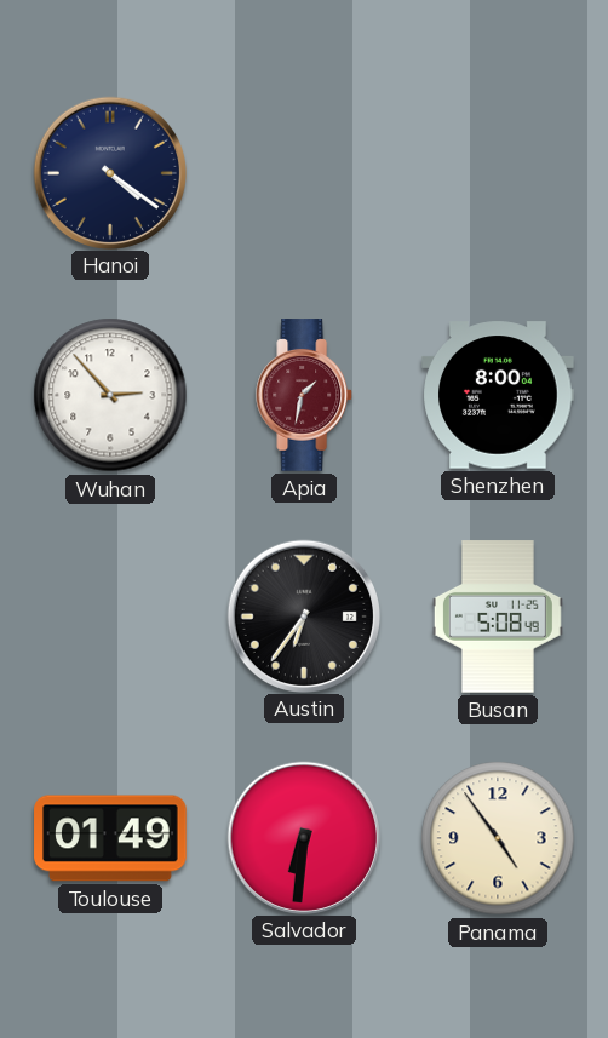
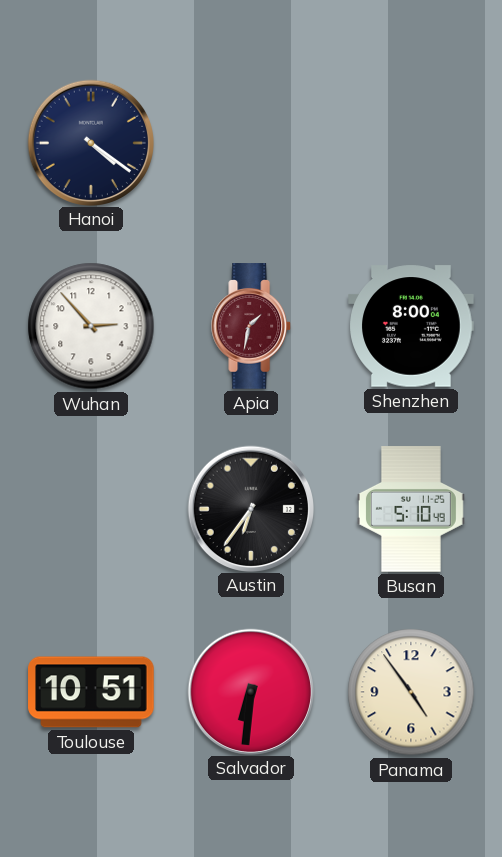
Busan: 5:08 -> 5:10 (411, 509)
Toulouse: 01:49 -> 10:51 (91, 692)
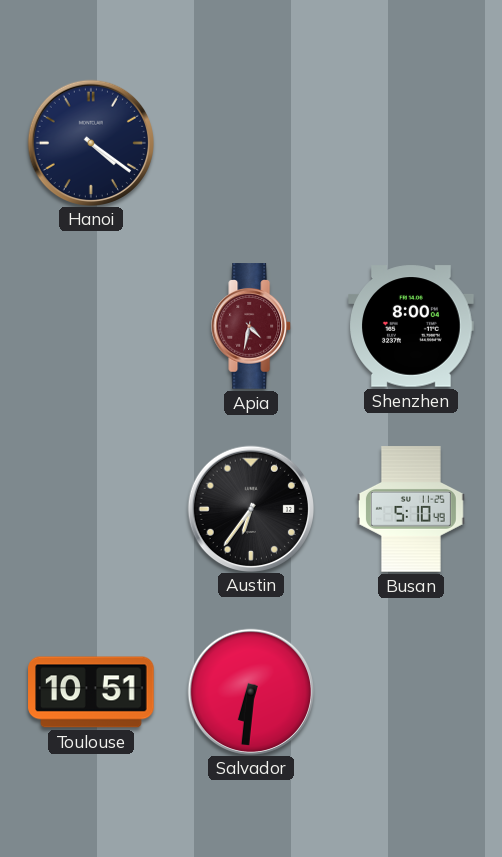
Wuhan: 2:53 -> none (91, 326)
Apia: 1:32 -> 4:32 (252, 326)
Panama: 4:54 -> none (411, 692)
